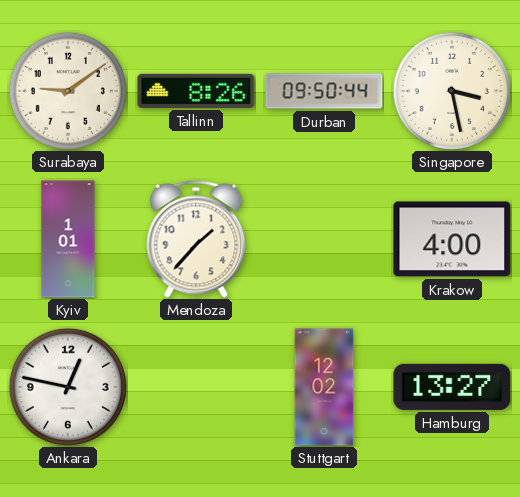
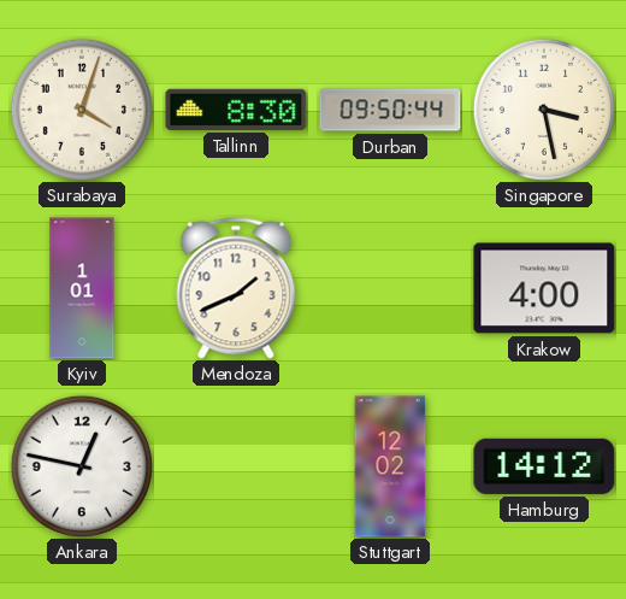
Surabaya: 9:09 -> 4:03 (82, 110)
Tallinn: 8:26 -> 8:30 (236, 110)
Mendoza: 1:37 -> 1:41 (236, 288)
Hamburg: 13:27 -> 14:12 (544, 466)
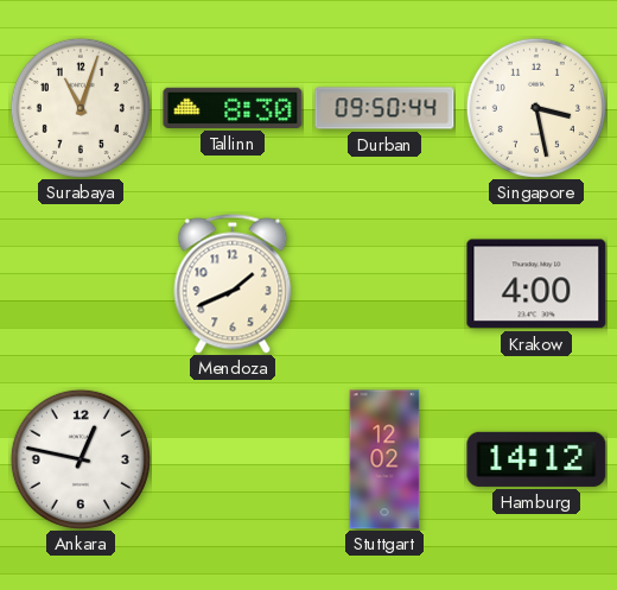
Surabaya: 4:03 -> 11:03 (81, 108)
Kyiv: 1:01 -> none (82, 288)
